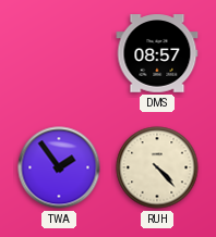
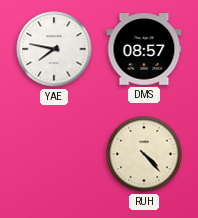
YAE: none -> 7:47 (54, 49)
TWA: 1:54 -> none (59, 167)
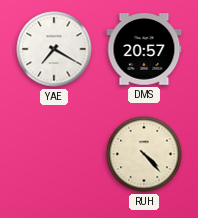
YAE: 7:47 -> 7:20 (54, 49)
DMS: 08:57 -> 20:57 (144, 49)
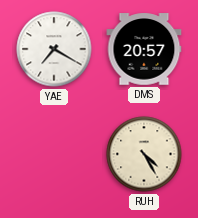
RUH: 4:23 -> 4:25 (144, 154)
